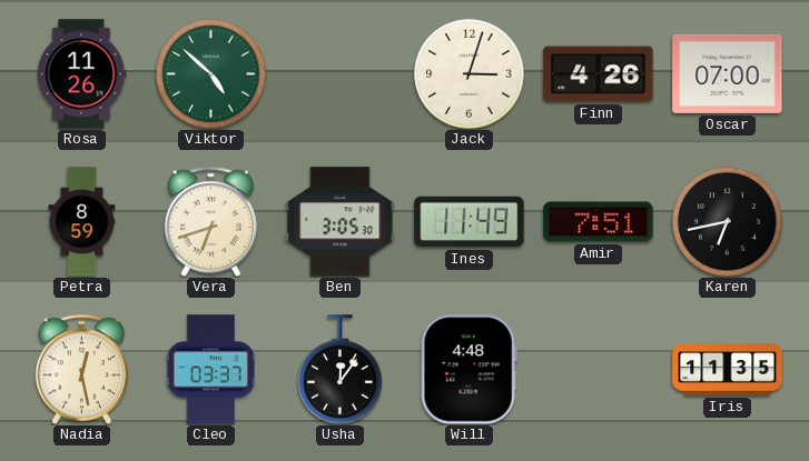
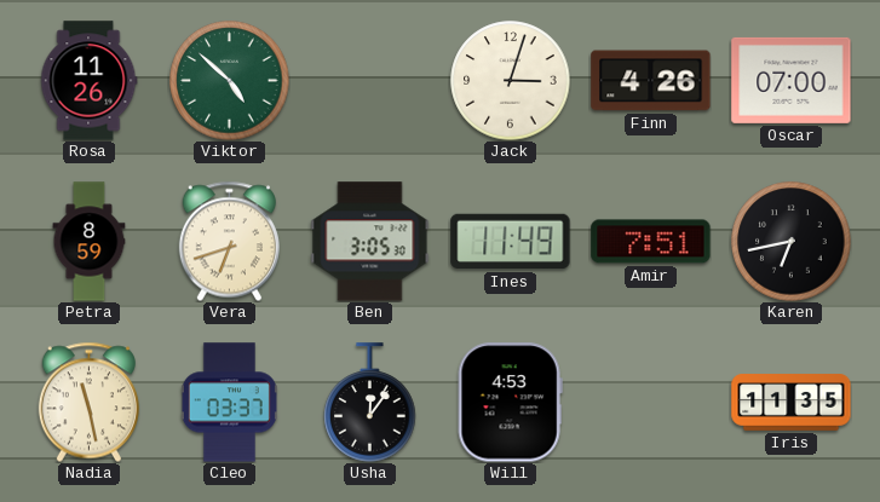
Nadia: 12:28 -> 11:28 (88, 402)
Will: 4:48 -> 4:53 (510, 403)
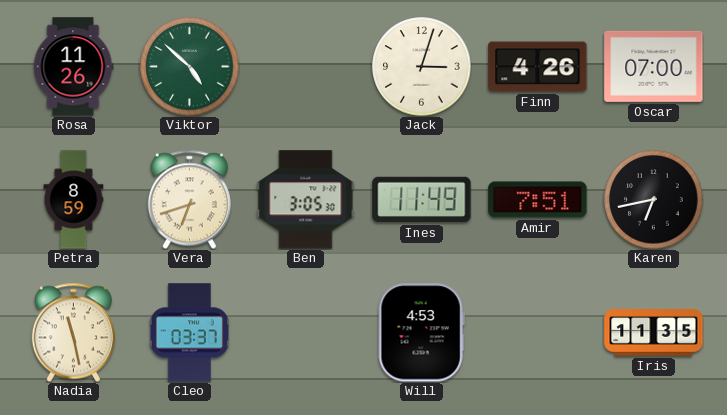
Usha: 12:06 -> none (370, 403)
